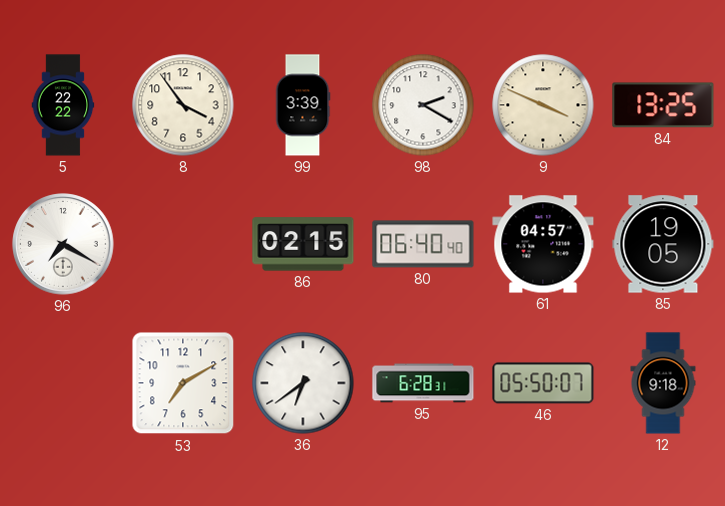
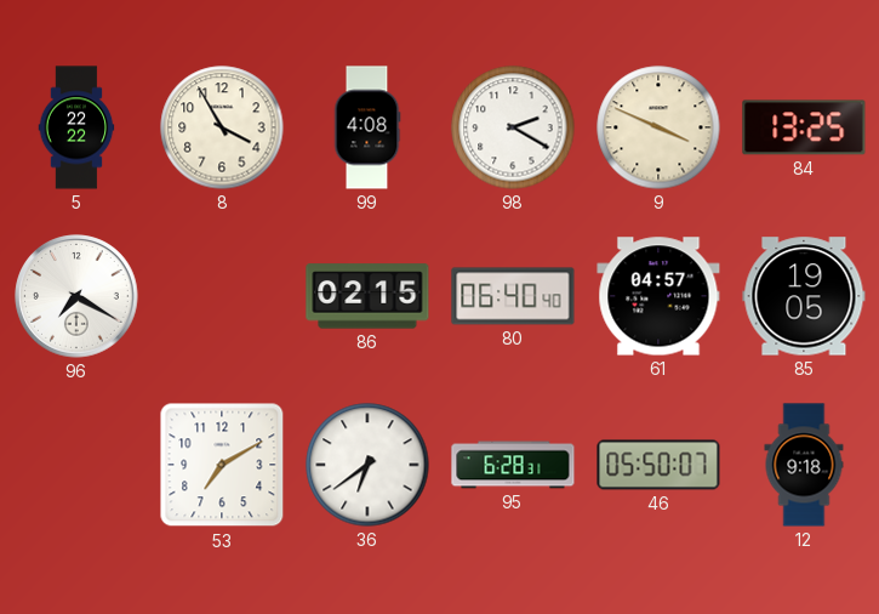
8: 3:54 -> 3:55 (222, 127)
99: 3:39 -> 4:08 (367, 127)
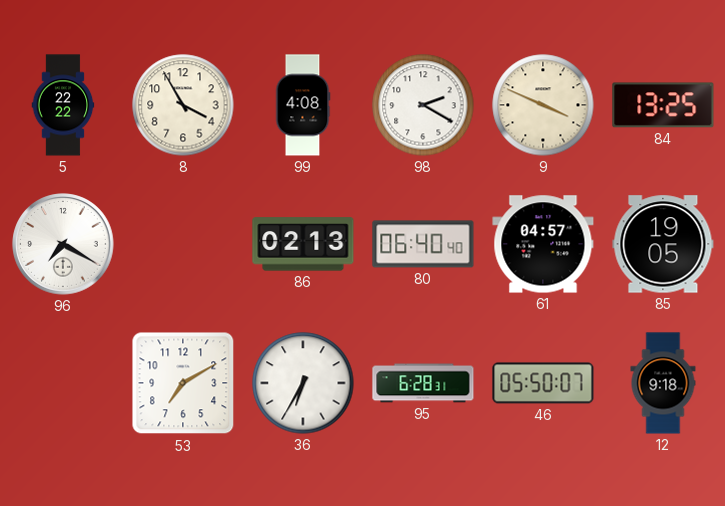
86: 02:15 -> 02:13 (303, 244)
36: 6:39 -> 6:35 (303, 383)
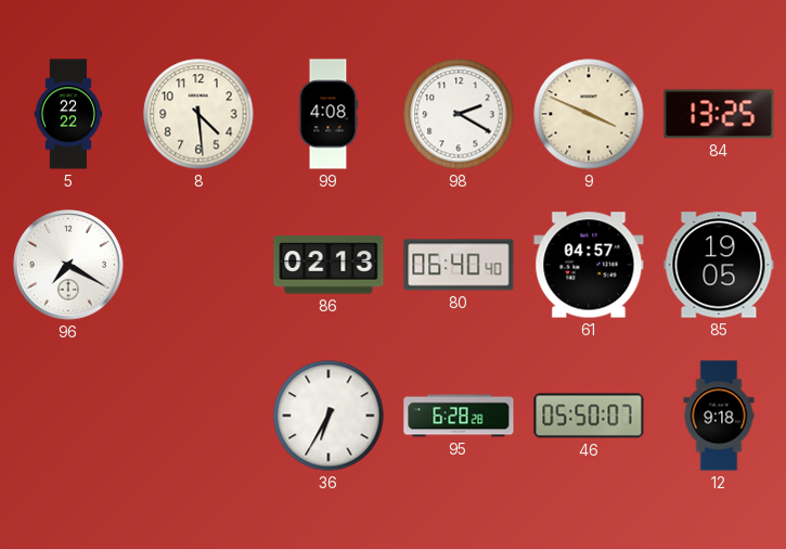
8: 3:55 -> 4:29 (198, 114)
53: 7:10 -> none (183, 383)
95: 6:28:31 -> 6:28:28 (459, 416)
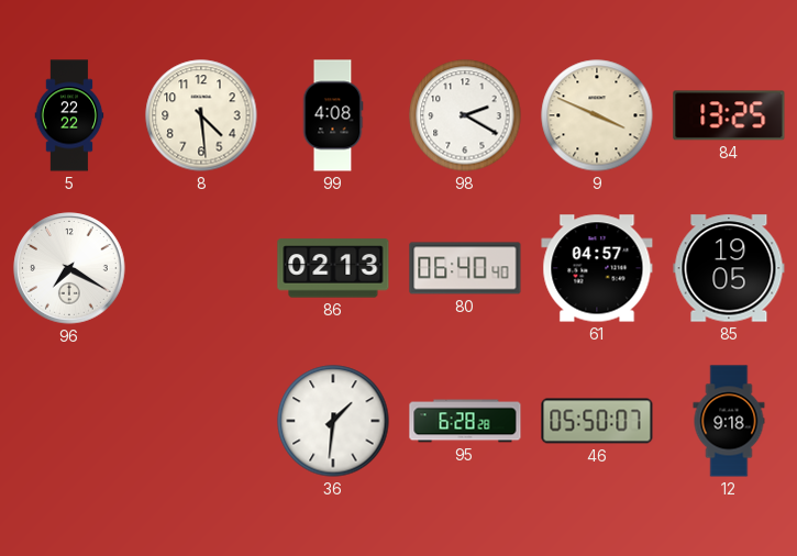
36: 6:35 -> 1:31 (333, 421)
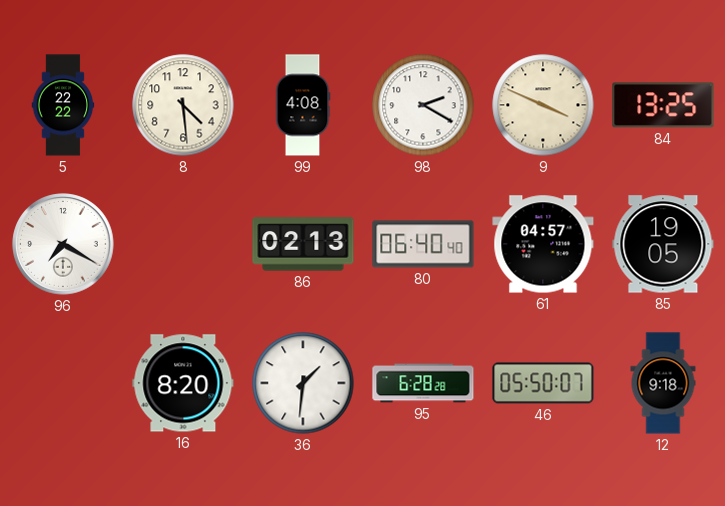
16: none -> 8:20 (183, 383)
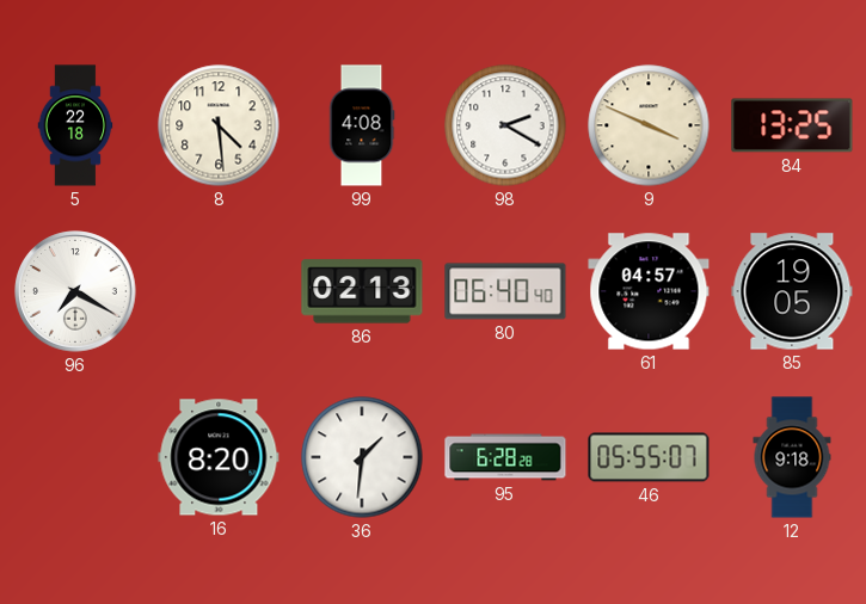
5: 22:22 -> 22:18 (75, 125)
46: 05:50 -> 05:55 (649, 457)
